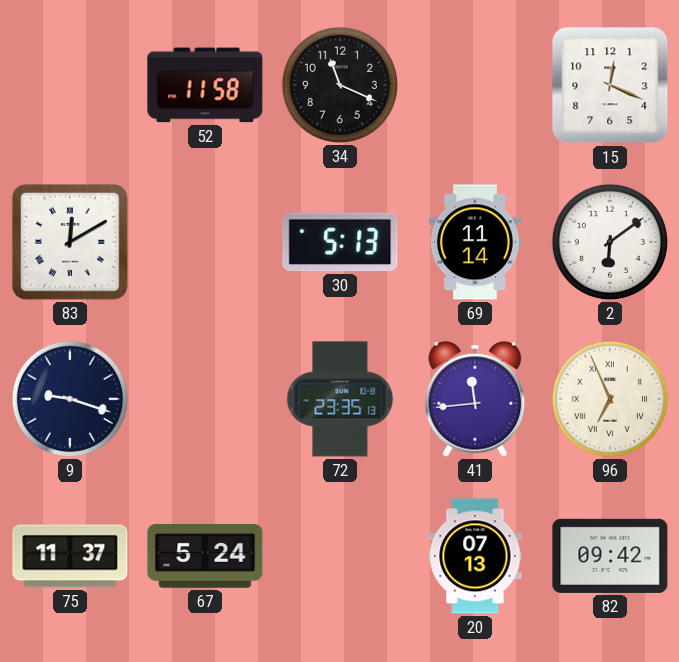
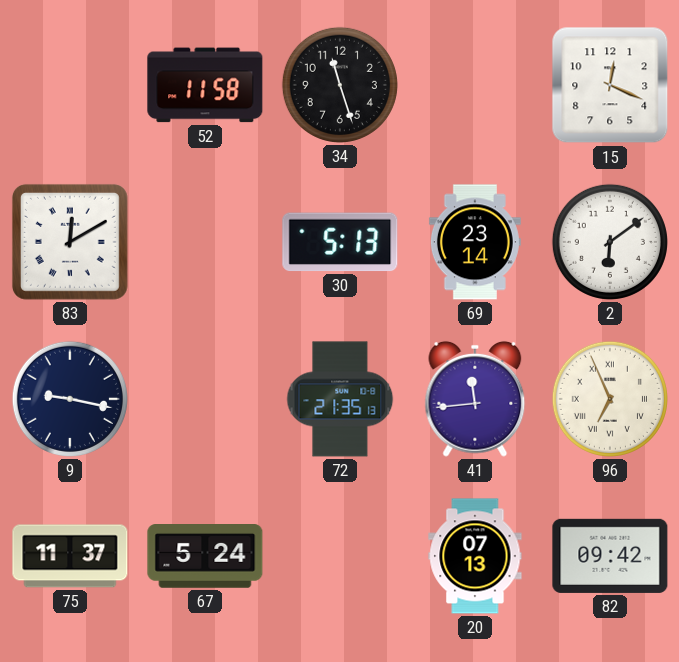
34: 11:19 -> 11:27 (340, 85)
69: 11:14 -> 23:14 (475, 242)
9: 9:18 -> 9:17 (70, 399)
72: 23:35 -> 21:35 (340, 399)
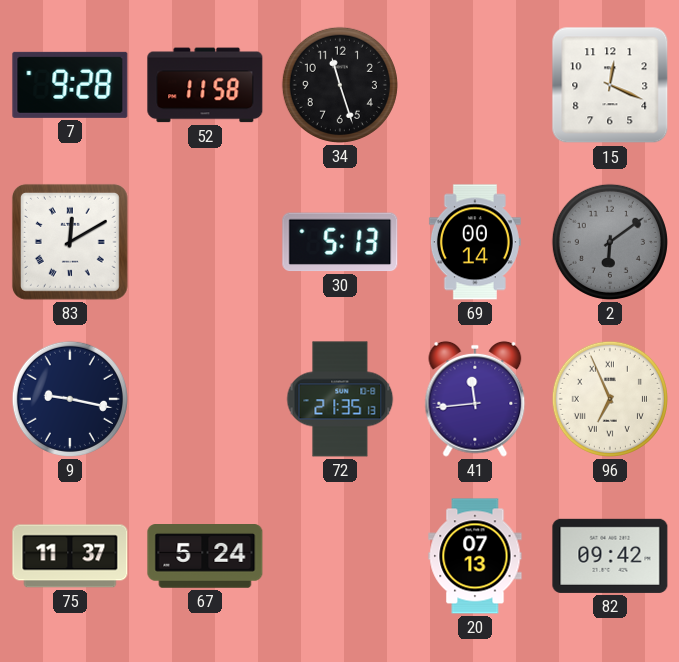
7: none -> 9:28 (70, 85)
69: 23:14 -> 00:14 (475, 242)
2 dial: white -> grey (610, 242)
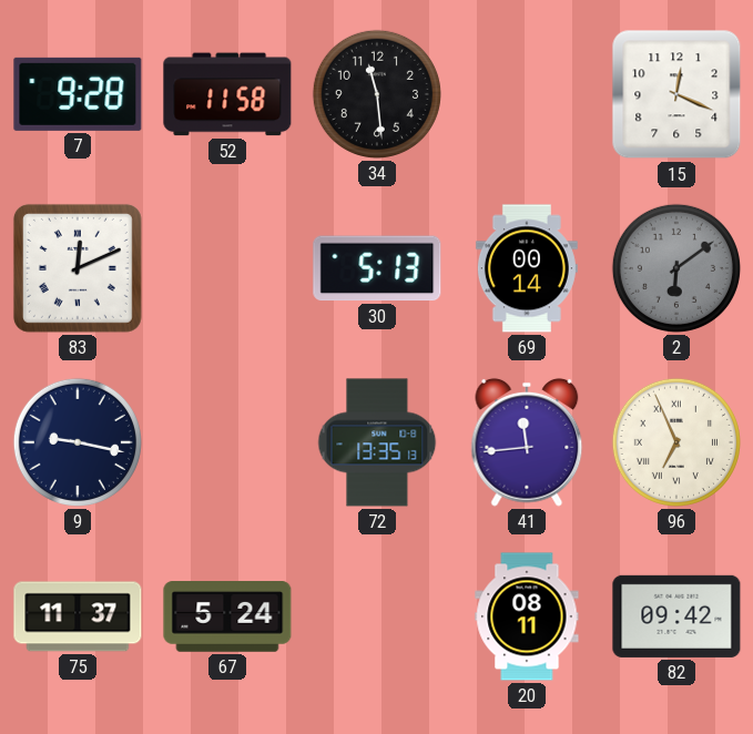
34: 11:27 -> 11:29 (377, 94)
83: 12:10 -> 12:11 (78, 268)
72: 21:35 -> 13:35 (377, 442)
20: 07:13 -> 08:11 (527, 616)
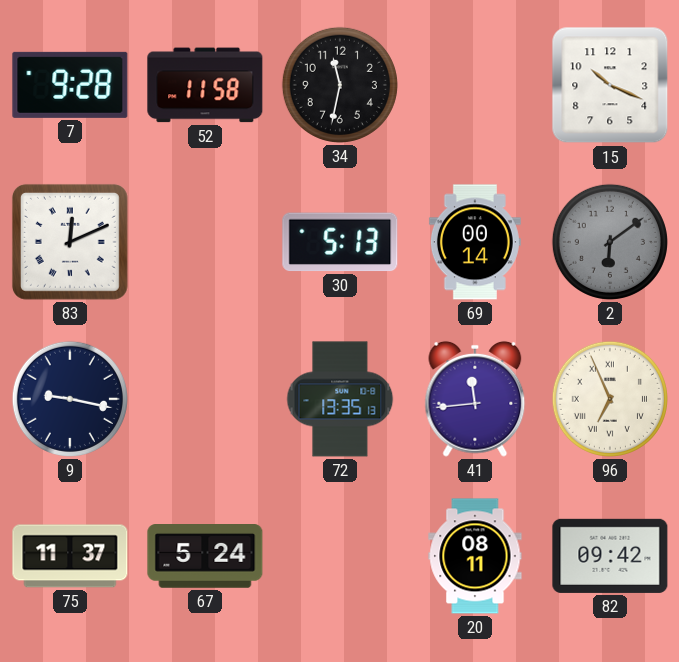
34: 11:29 -> 11:32 (340, 85)
15: 12:19 -> 10:19 (610, 85)
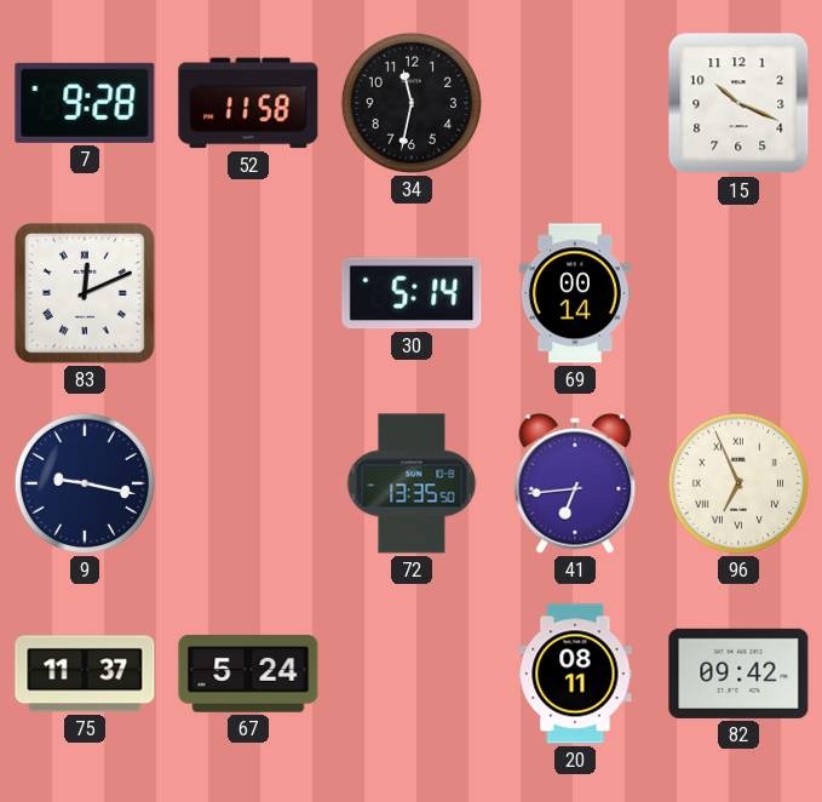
30: 5:13 -> 5:14 (412, 293)
2: 6:09 -> none (610, 242)
72: 13:35:13 -> 13:35:50 (412, 483)
41: 11:44 -> 6:44 (575, 483)
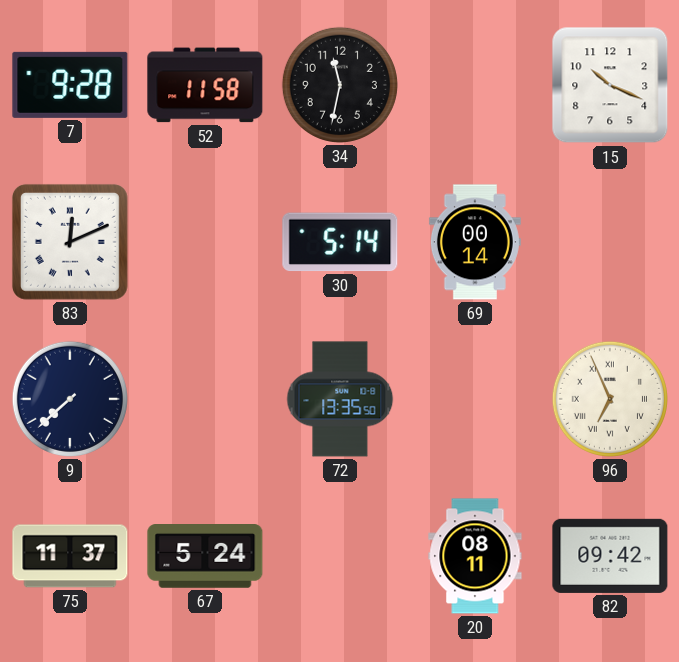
9: 9:17 -> 7:38 (70, 399)
41: 6:44 -> none (575, 483)
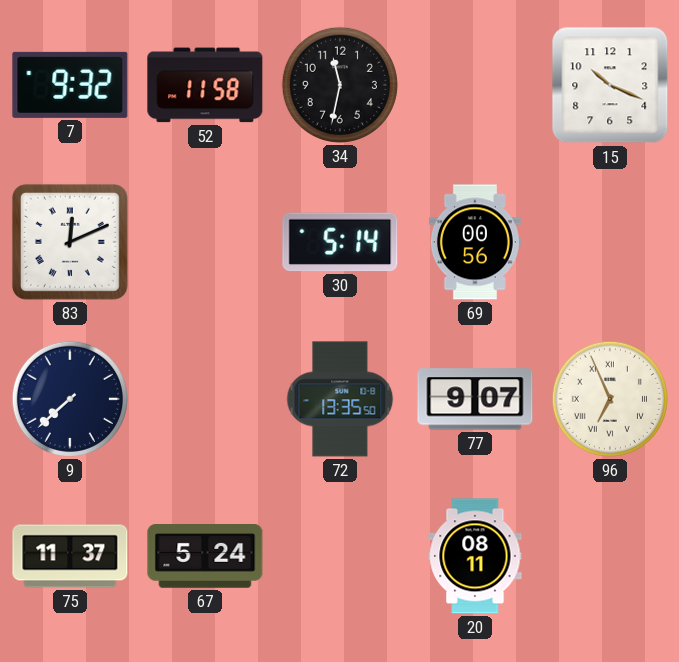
7: 9:28 -> 9:32 (70, 85)
69: 00:14 -> 00:56 (475, 242)
77: none -> 9:07 (475, 399)
82: 09:42 -> none (610, 556)
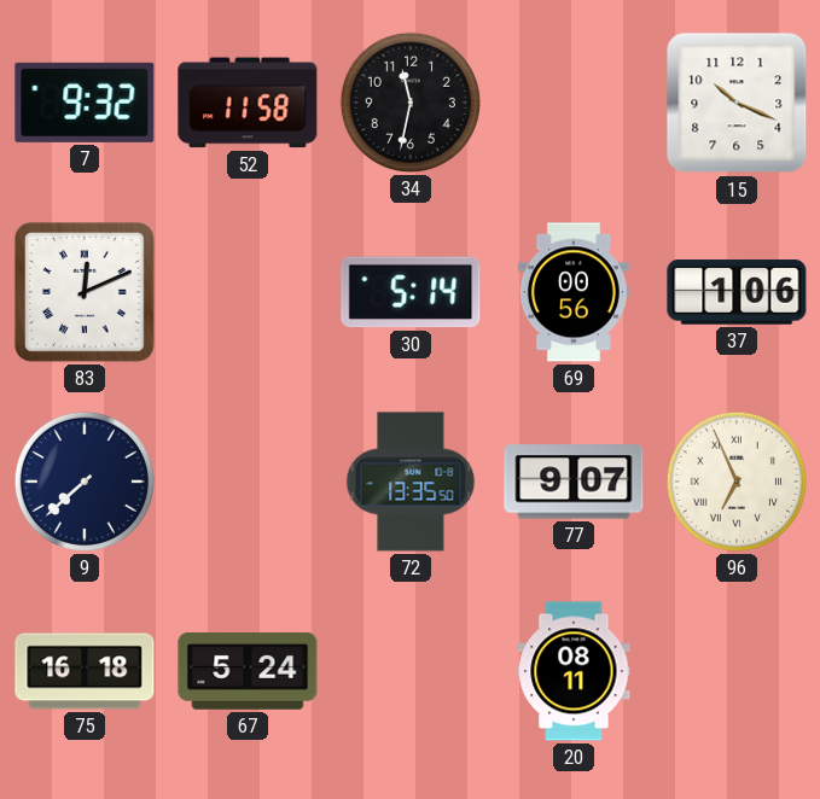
37: none -> 1:06 (737, 292)
75: 11:37 -> 16:18 (85, 671)
